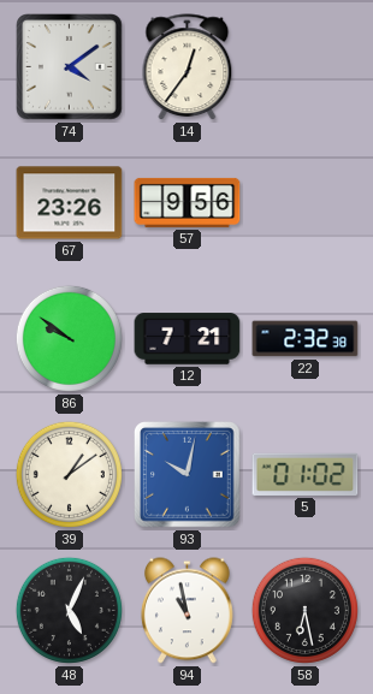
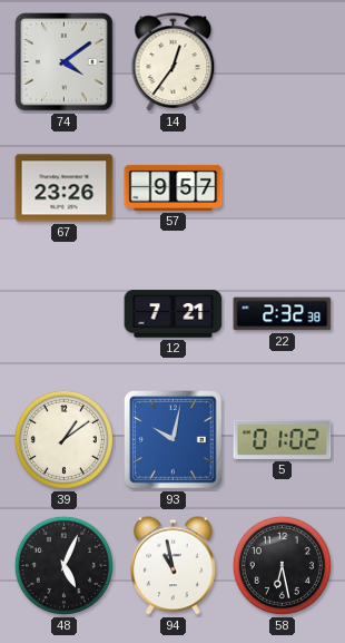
57: 9:56 -> 9:57 (174, 187)
86: 9:51 -> none (69, 338)
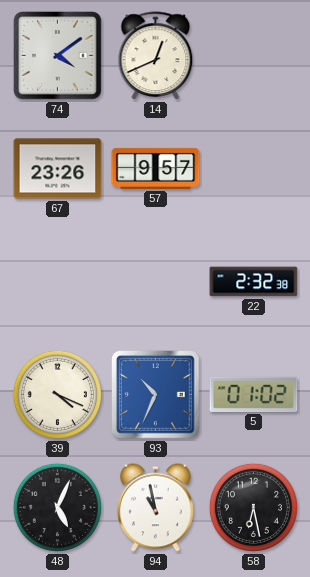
14: 12:36 -> 12:41 (156, 56)
12: 7:21 -> none (174, 314)
39: 1:09 -> 4:19 (57, 394)
93: 10:02 -> 10:34 (156, 395)
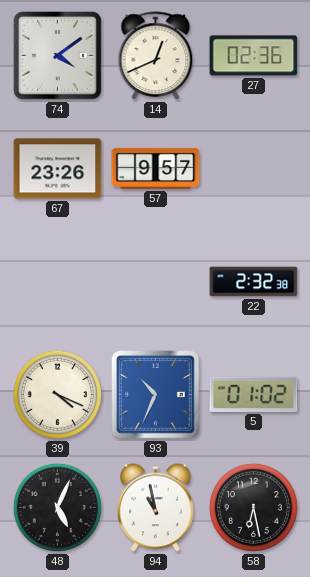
27: none -> 02:36 (254, 56)
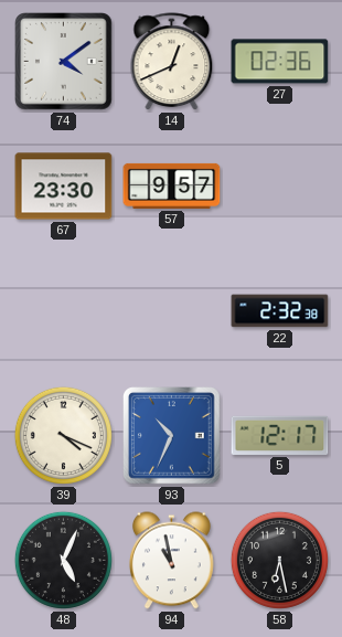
67: 23:26 -> 23:30 (64, 187)
5: 01:02 -> 12:17 (280, 435)
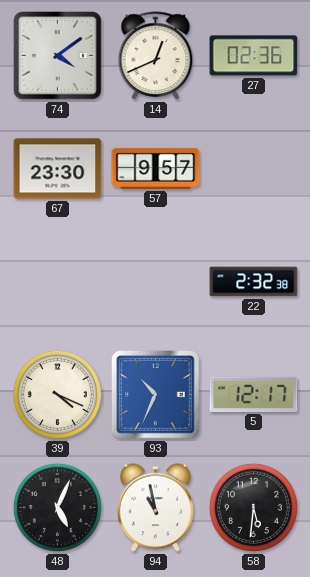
58: 6:28 -> 5:31 (253, 507)
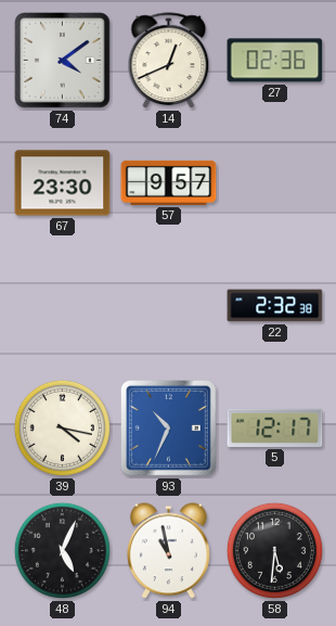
39: 4:19 -> 4:17 (62, 427)
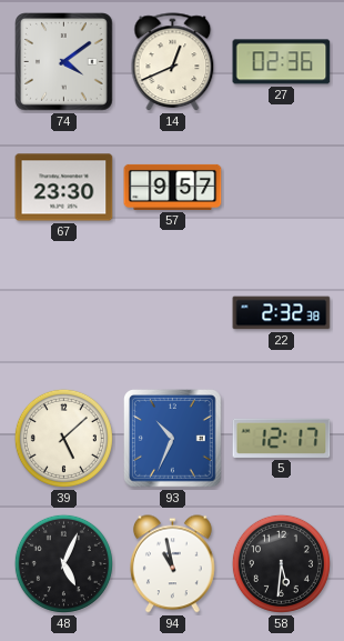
39: 4:17 -> 5:08 (63, 438)
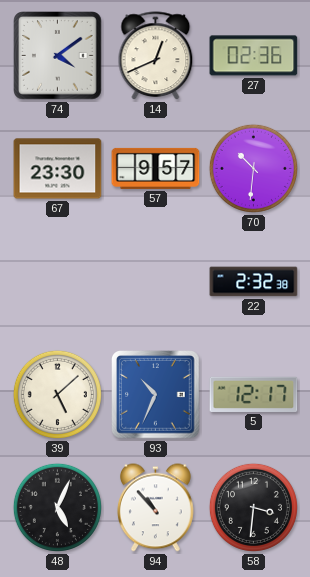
70: none -> 10:31 (253, 168)
94: 10:58 -> 10:53 (156, 508)
58: 5:31 -> 3:31 (253, 507)
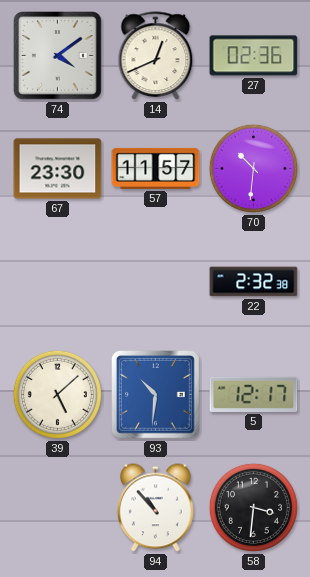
57: 9:57 -> 11:57 (156, 168)
93: 10:34 -> 10:31 (156, 395)
48: 5:04 -> none (57, 507)
